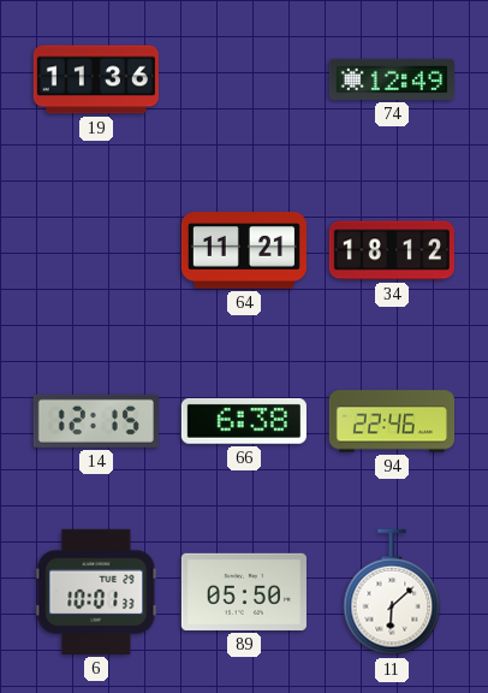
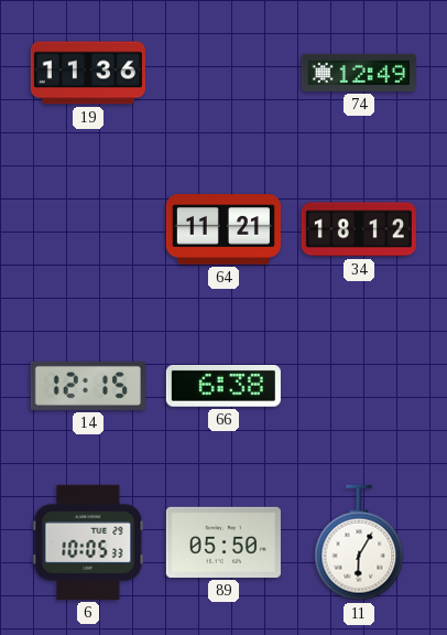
94: 22:46 -> none (391, 421)
6: 10:01 -> 10:05 (88, 542)
11: 6:08 -> 6:05 (359, 542)
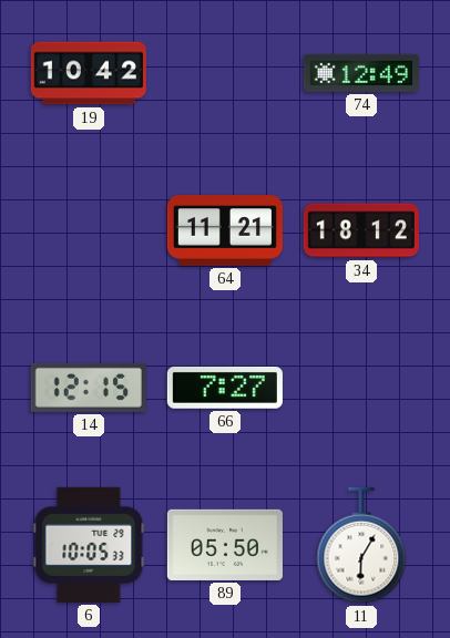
19: 11:36 -> 10:42 (89, 73)
66: 6:38 -> 7:27 (225, 388)
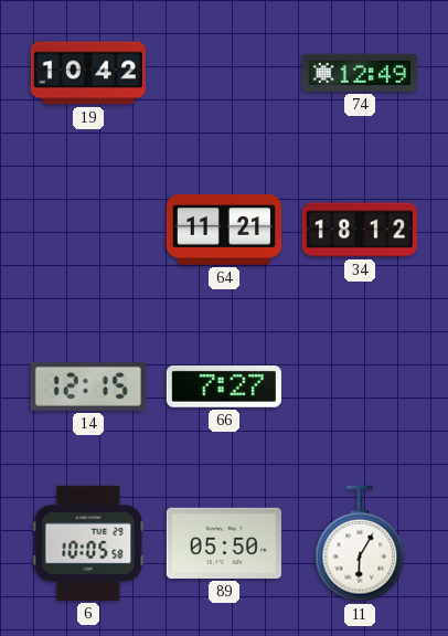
6: 10:05:33 -> 10:05:58 (88, 543)
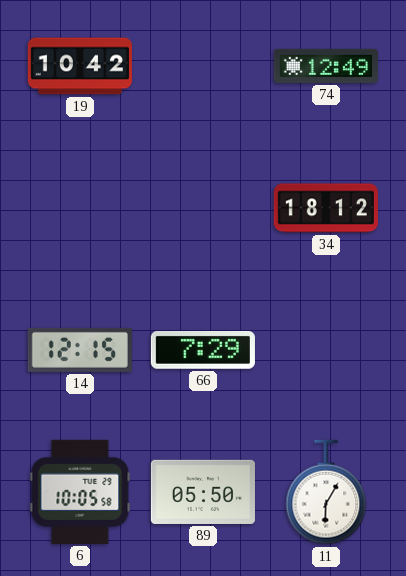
64: 11:21 -> none (224, 230)
66: 7:27 -> 7:29 (203, 350)
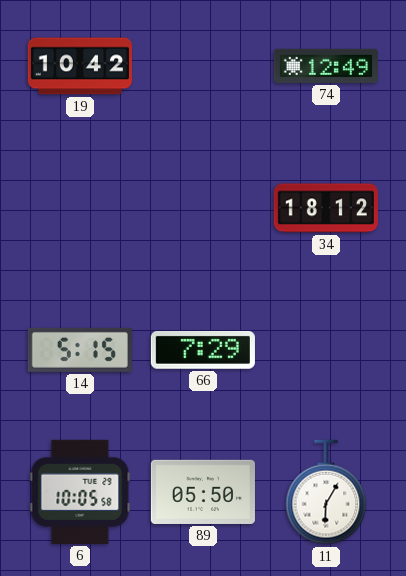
14: 12:15 -> 5:15 (80, 350)
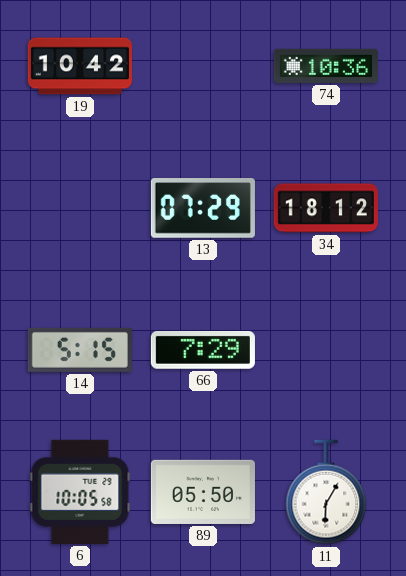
74: 12:49 -> 10:36 (326, 66)
13: none -> 07:29 (203, 209)
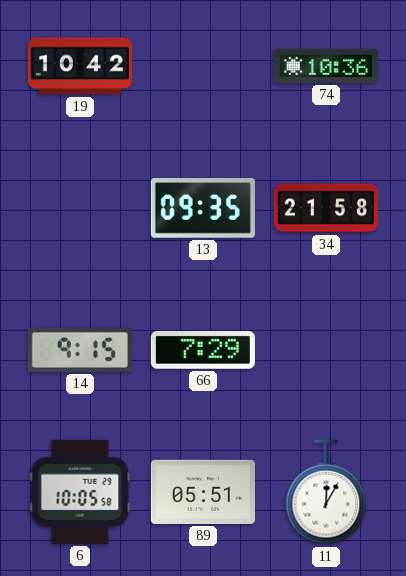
13: 07:29 -> 09:35 (203, 209)
34: 18:12 -> 21:58 (326, 208)
14: 5:15 -> 9:15 (80, 350)
89: 05:50 -> 05:51 (203, 492)
11: 6:05 -> 12:05 (326, 492)
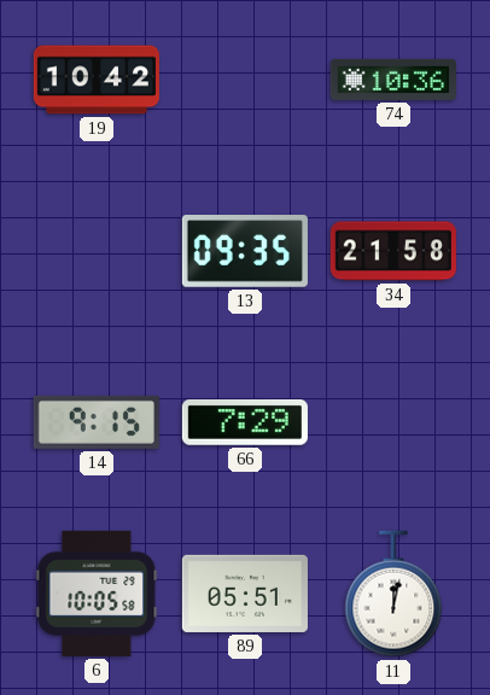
11: 12:05 -> 12:02 (393, 594)
